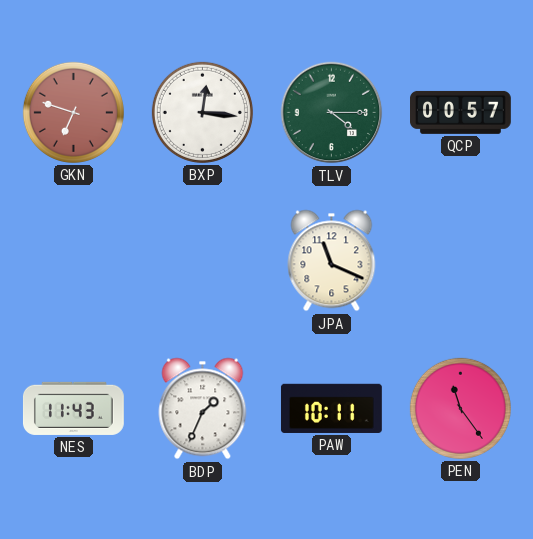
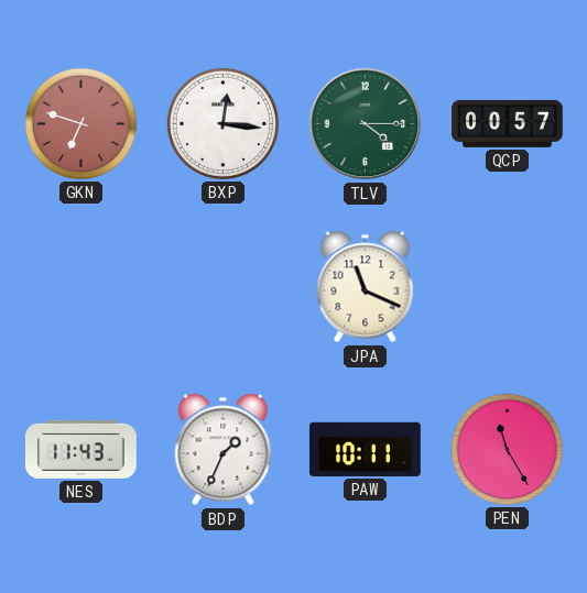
PEN: 11:24 -> 11:25 (507, 449)
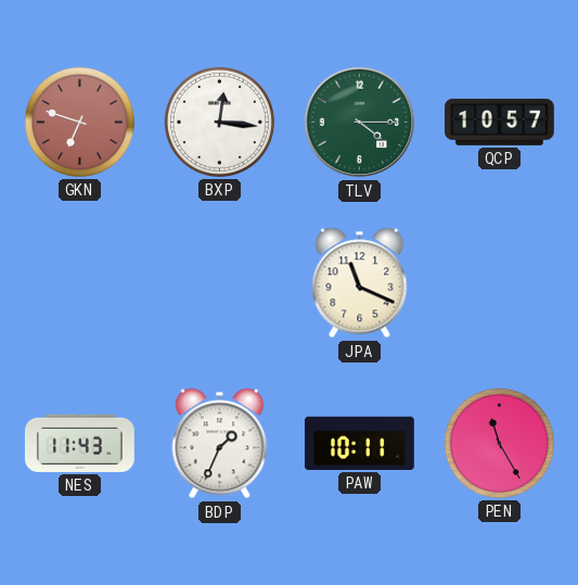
QCP: 00:57 -> 10:57 (500, 122)
